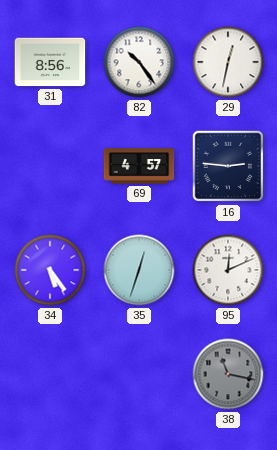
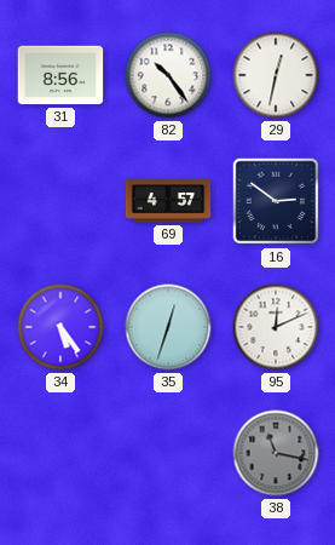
16: 2:46 -> 2:51 (276, 201)
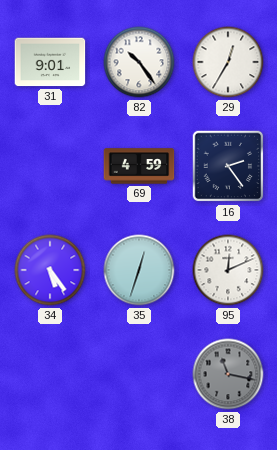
31: 8:56 -> 9:01 (50, 62)
29: 12:32 -> 12:35 (228, 62)
69: 4:57 -> 4:59 (139, 166)
16: 2:51 -> 2:24 (228, 166)
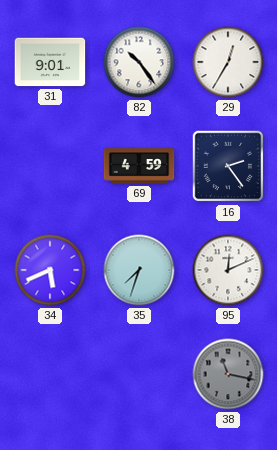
34: 5:24 -> 5:41 (50, 270)
35: 12:33 -> 7:33 (139, 270)
